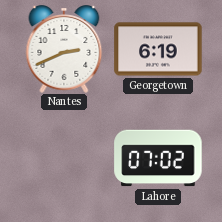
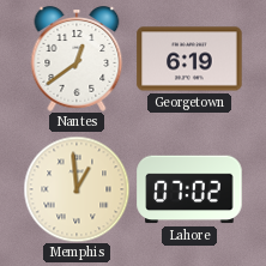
Nantes: 2:41 -> 12:39 (77, 59)
Memphis: none -> 12:59 (77, 189)
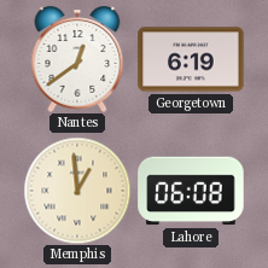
Lahore: 07:02 -> 06:08 (191, 191)
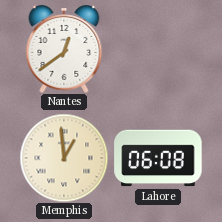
Georgetown: 6:19 -> none (191, 59)
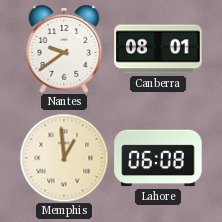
Nantes: 12:39 -> 9:39 (64, 49)
Canberra: none -> 08:01 (158, 49)
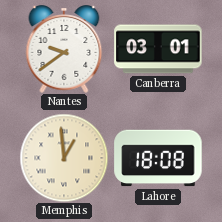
Canberra: 08:01 -> 03:01 (158, 49)
Lahore: 06:08 -> 18:08 (158, 158)
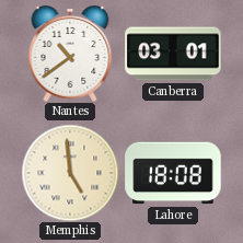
Nantes: 9:39 -> 10:39 (70, 54)
Memphis: 12:59 -> 4:59 (70, 173)
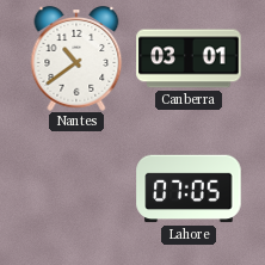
Memphis: 4:59 -> none (70, 173)
Lahore: 18:08 -> 07:05 (189, 189)
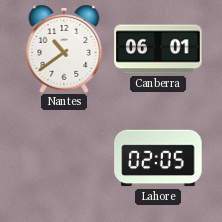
Canberra: 03:01 -> 06:01 (158, 49)
Lahore: 07:05 -> 02:05 (158, 158)
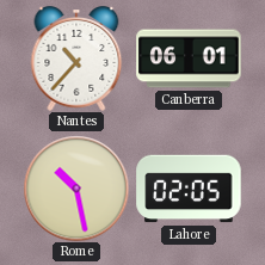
Nantes: 10:39 -> 10:37 (76, 58)
Rome: none -> 10:28 (76, 189)
